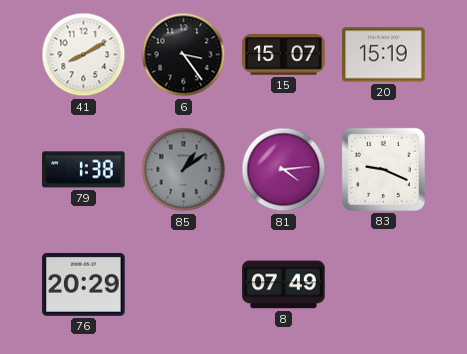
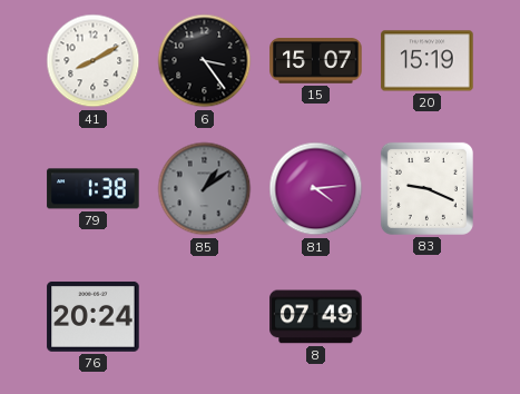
76: 20:29 -> 20:24 (94, 316)
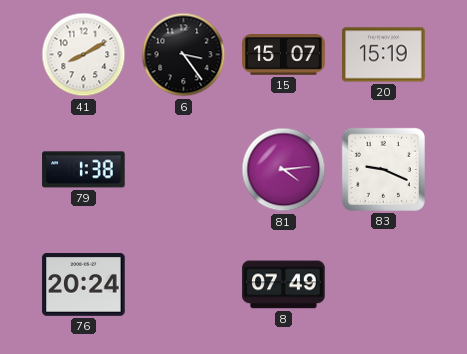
85: 1:09 -> none (205, 189)
